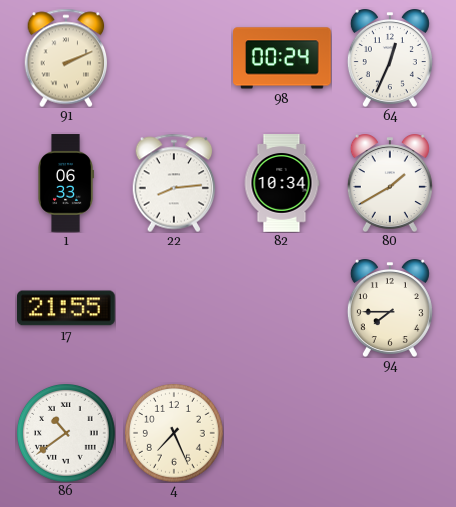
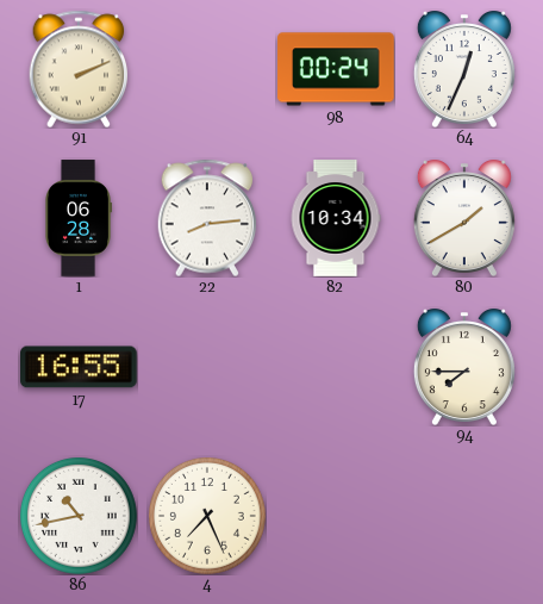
1: 06:33 -> 06:28 (79, 218)
17: 21:55 -> 16:55 (80, 367)
86: 10:39 -> 10:43 (80, 517)
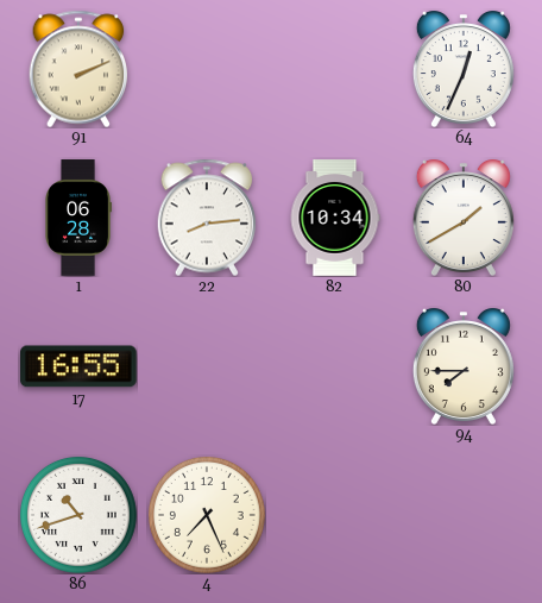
98: 00:24 -> none (336, 69)
86: 10:43 -> 10:42 (80, 516)
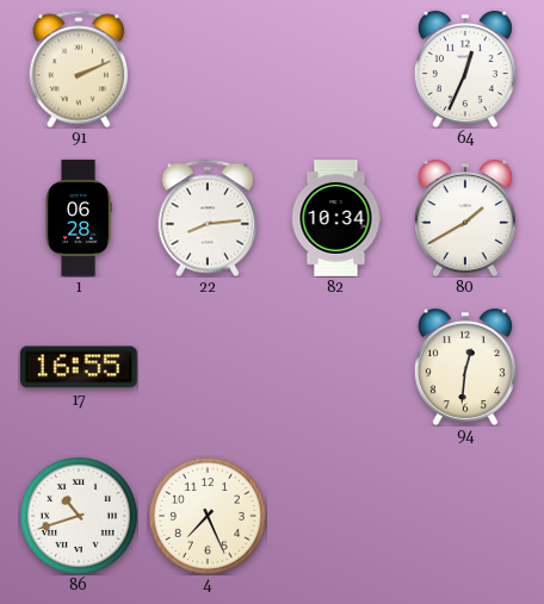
94: 7:45 -> 12:31 (465, 367)
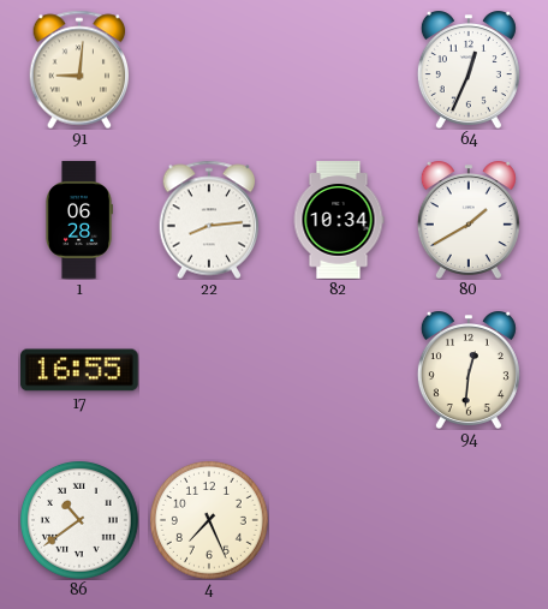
91: 2:11 -> 9:01 (79, 70)
86: 10:42 -> 10:39 (81, 521)
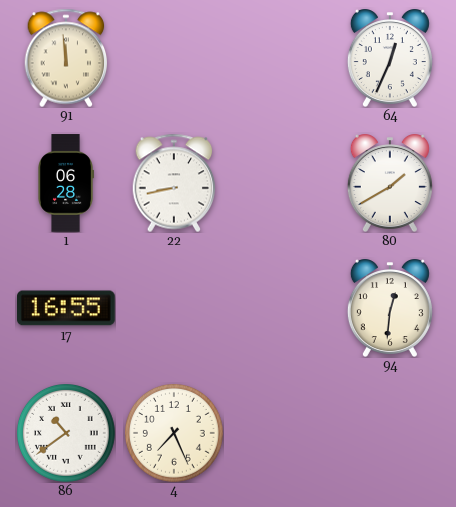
91: 9:01 -> 11:59 (66, 58)
22: 8:14 -> 8:43 (174, 183)
82: 10:34 -> none (339, 220)
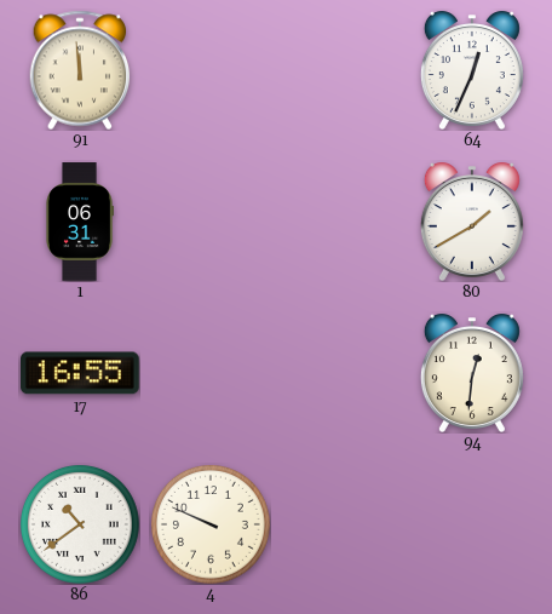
1: 06:28 -> 06:31 (80, 222)
22: 8:43 -> none (174, 183)
4: 7:26 -> 9:49 (212, 526)
